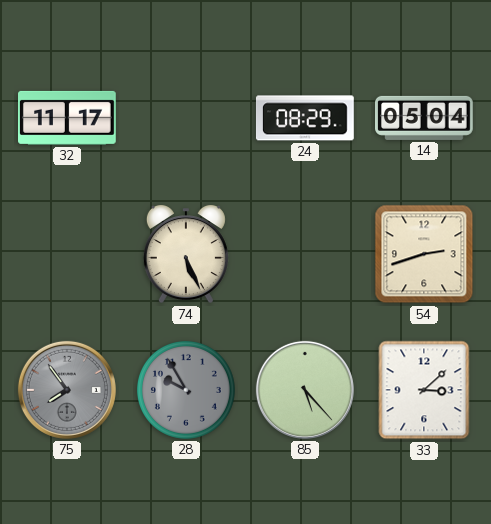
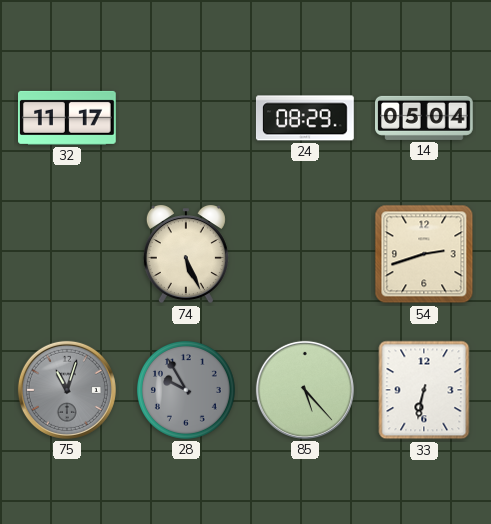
75: 7:54 -> 11:03 (67, 390)
33: 3:08 -> 6:32 (424, 390)
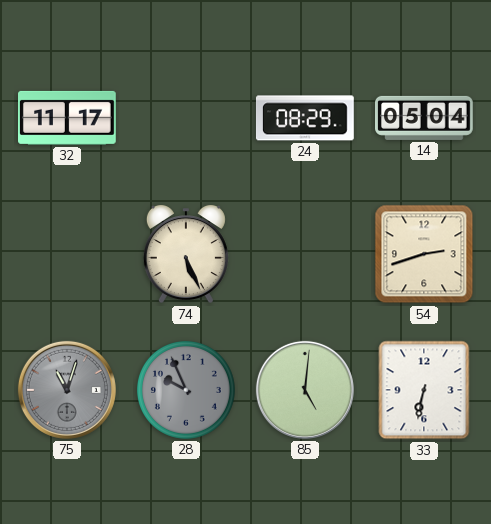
28: 9:55 -> 9:56 (186, 390)
85: 5:23 -> 5:01 (305, 390)
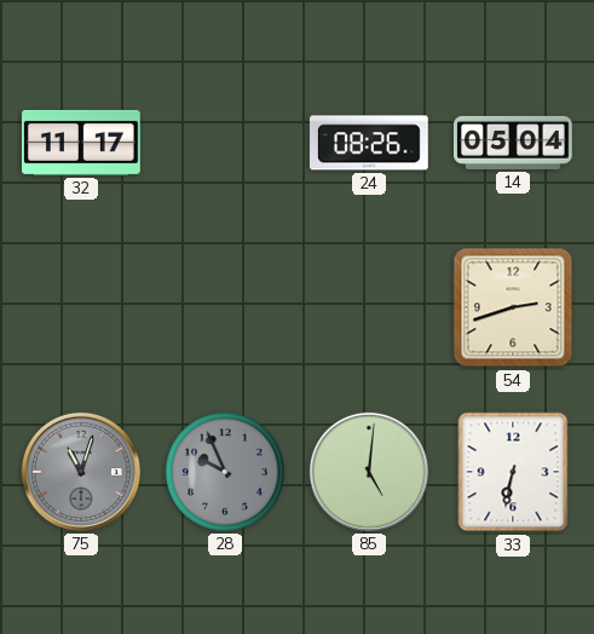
24: 08:29 -> 08:26 (369, 143)
74: 5:26 -> none (186, 254)
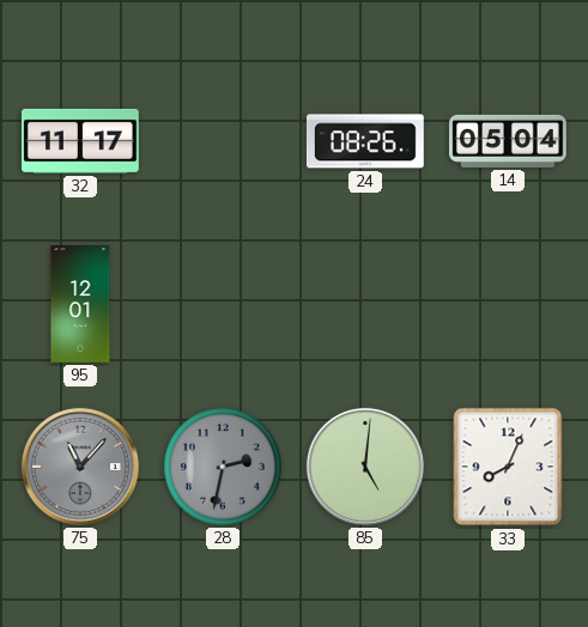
95: none -> 12:01 (80, 304)
54: 2:42 -> none (513, 307)
75: 11:03 -> 11:07 (80, 467)
28: 9:56 -> 2:32 (223, 467)
33: 6:32 -> 8:04 (508, 467)
